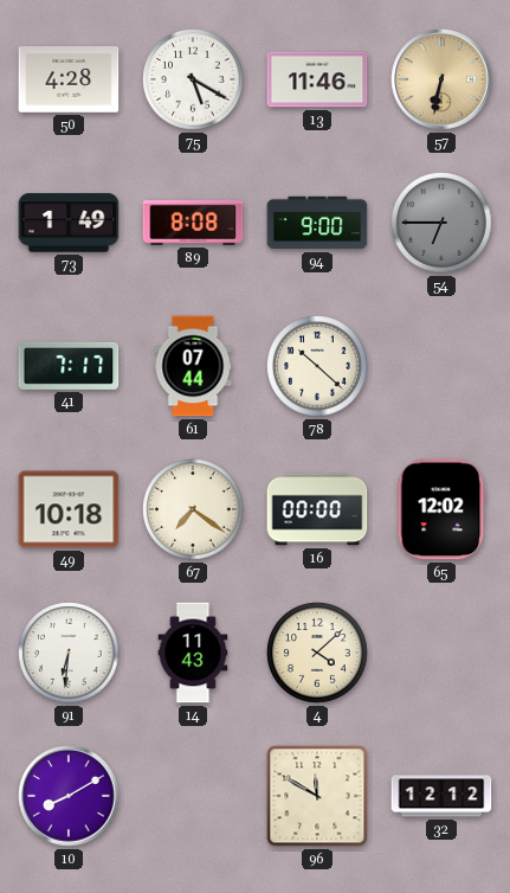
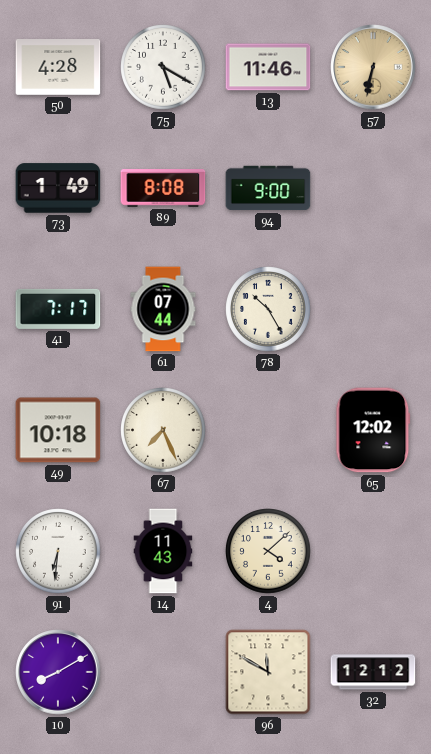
54: 6:45 -> none (441, 223)
78: 10:22 -> 10:25 (268, 309)
67: 7:21 -> 7:26 (163, 430)
16: 00:00 -> none (317, 509)
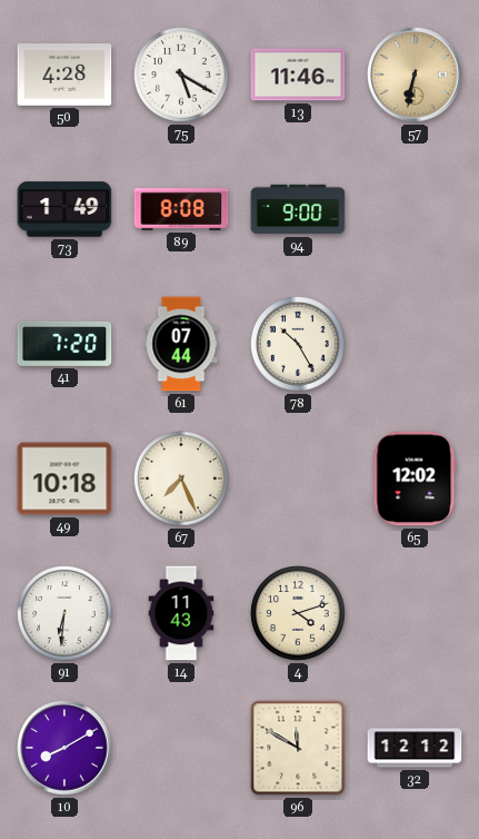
41: 7:17 -> 7:20 (64, 344)
4: 4:08 -> 4:12 (298, 613)
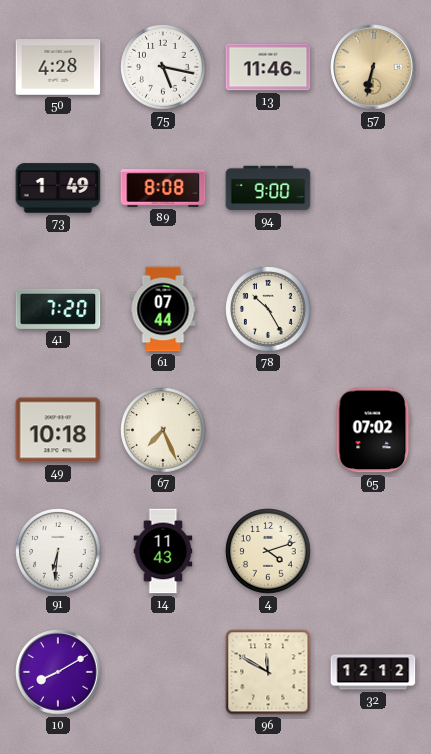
75: 5:20 -> 5:17 (163, 67)
65: 12:02 -> 07:02 (373, 430)
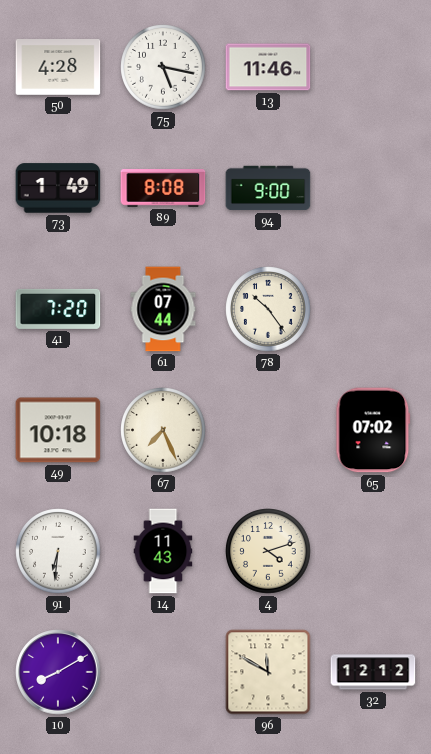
57: 6:32 -> none (373, 67)
78: 10:25 -> 10:24 (268, 309)
